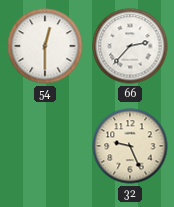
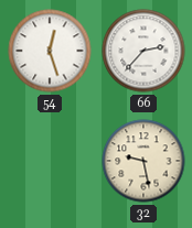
54: 12:30 -> 12:27 (50, 51)
32: 9:26 -> 9:28 (143, 161)
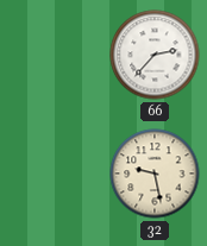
54: 12:27 -> none (50, 51)
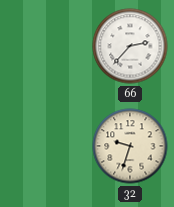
32: 9:28 -> 9:33 (130, 146)
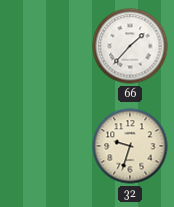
66: 2:37 -> 1:37 (130, 46)
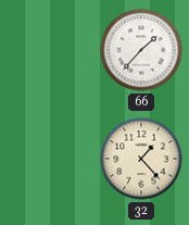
32: 9:33 -> 1:23 (141, 159)
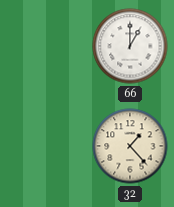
66: 1:37 -> 1:00 (130, 46)
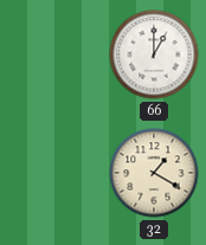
32: 1:23 -> 1:20 (154, 173)
